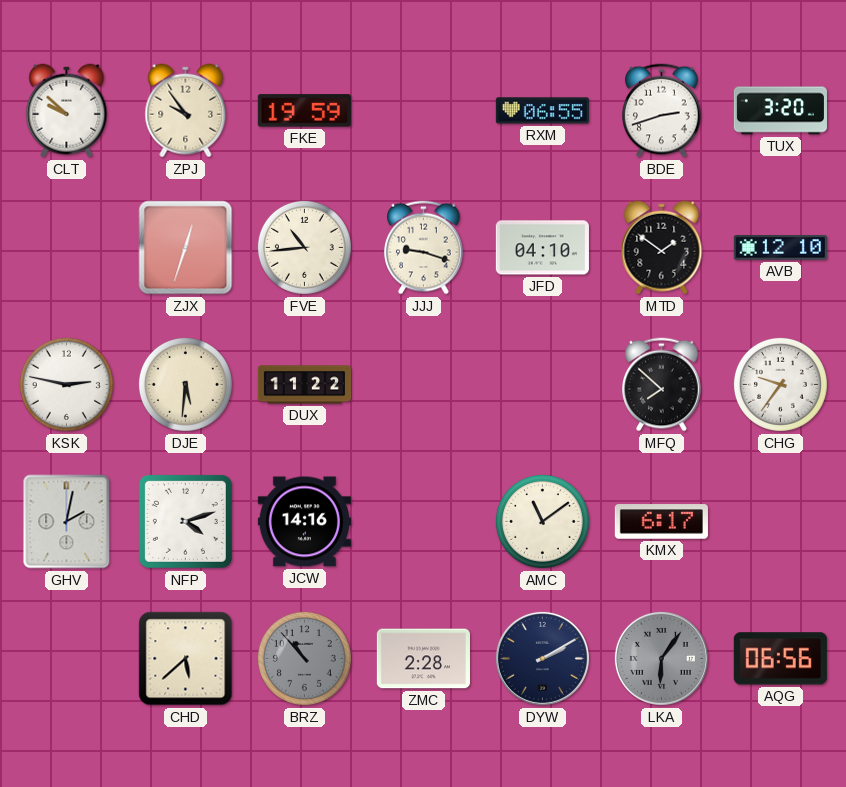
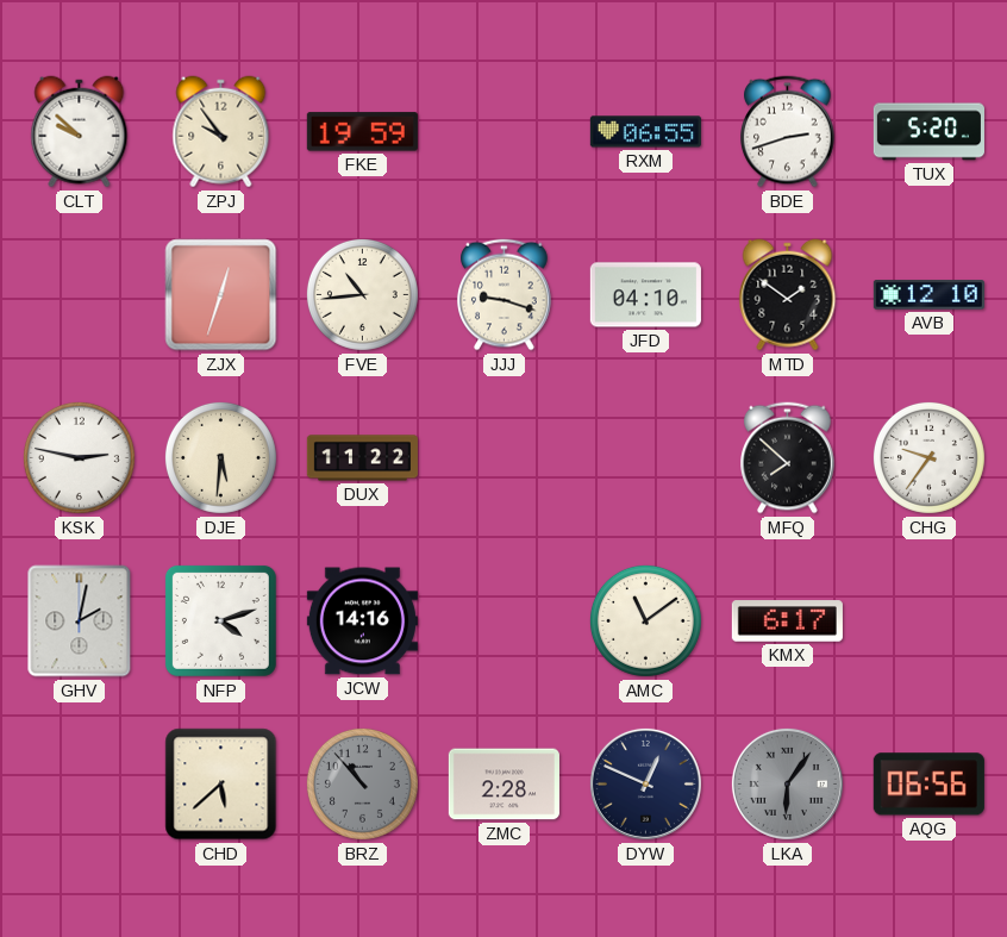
TUX: 3:20 -> 5:20 (928, 132)
DYW: 2:10 -> 12:49 (645, 783)
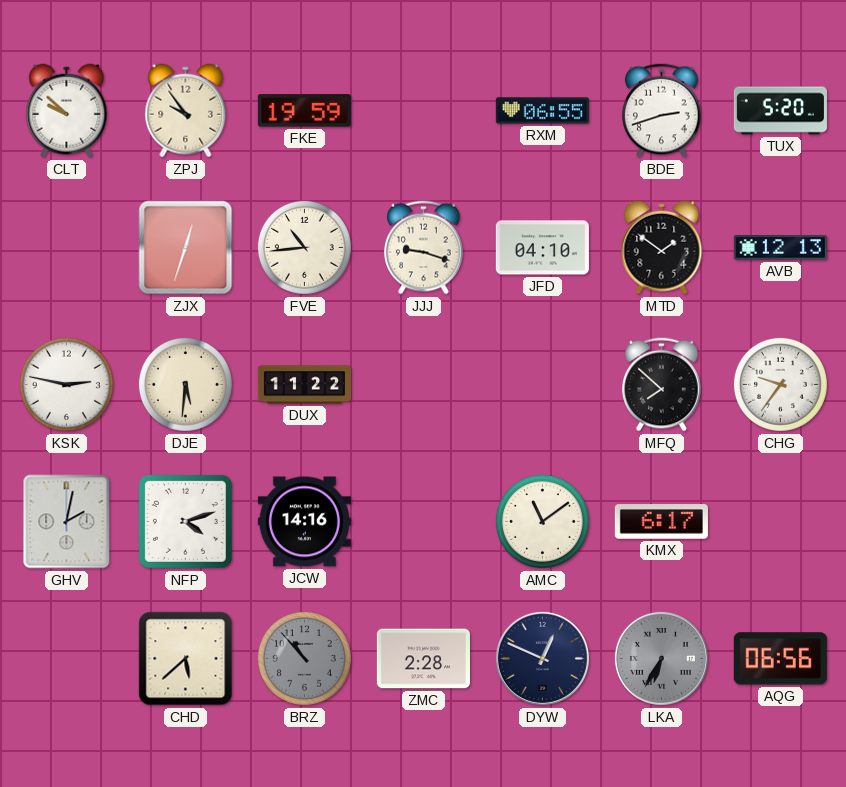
AVB: 12:10 -> 12:13 (780, 248)
LKA: 6:06 -> 6:35 (661, 658)
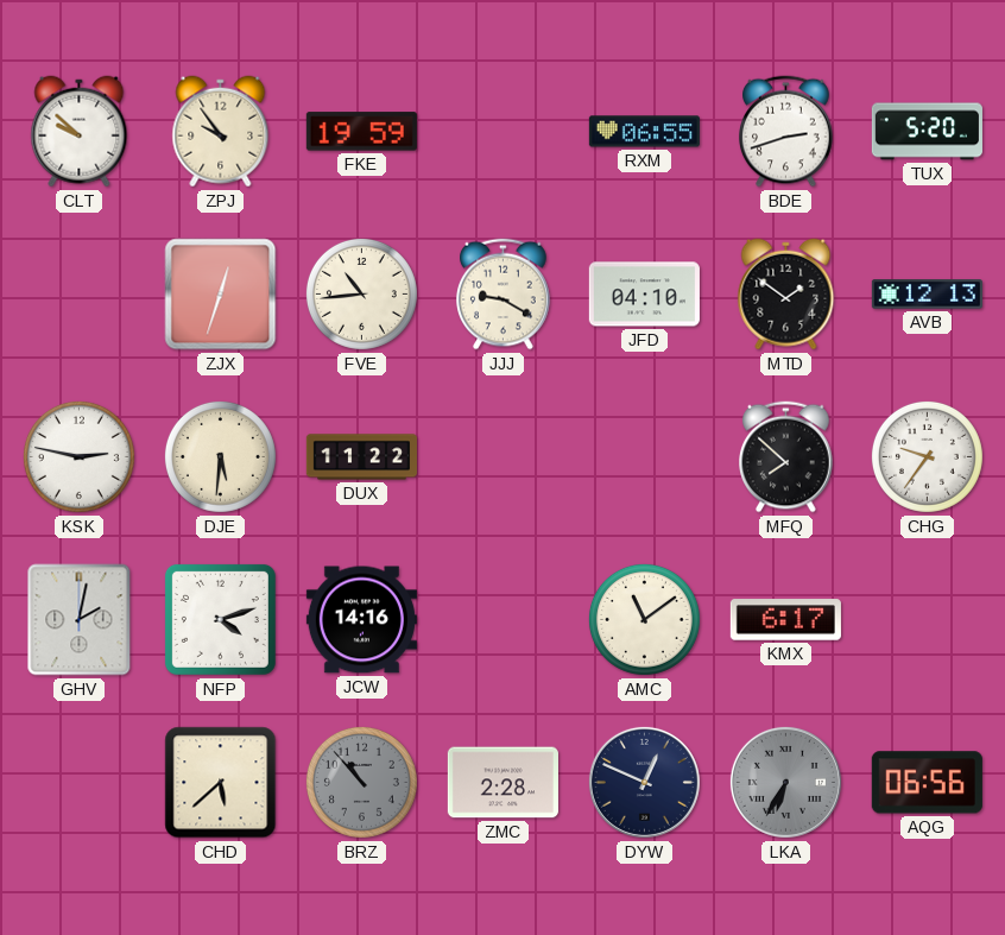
JJJ: 9:18 -> 9:20 (504, 295)
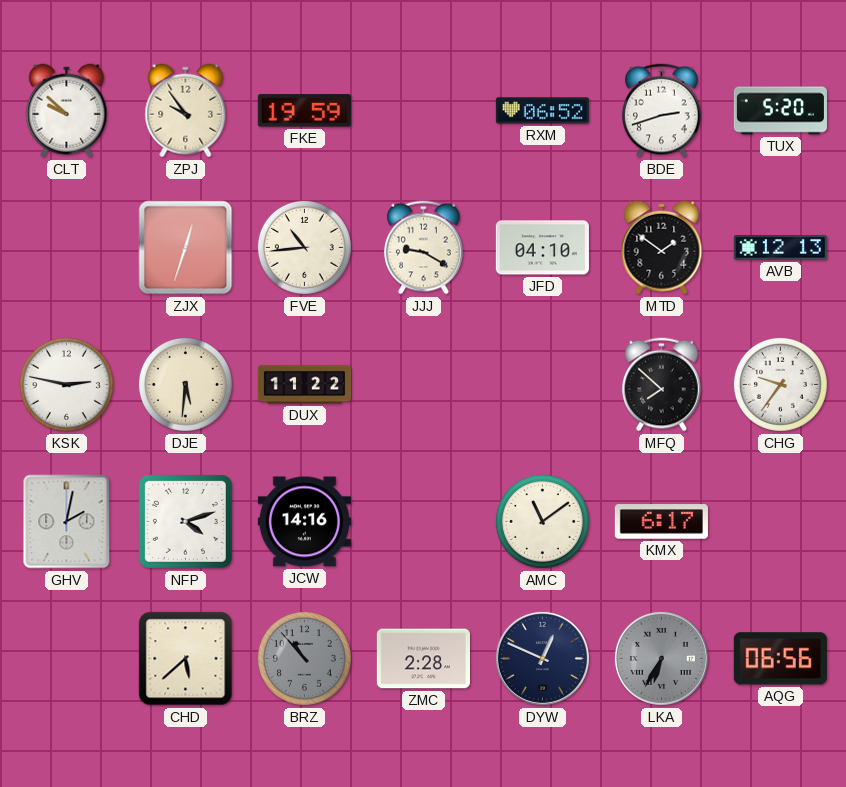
RXM: 06:55 -> 06:52 (542, 111)
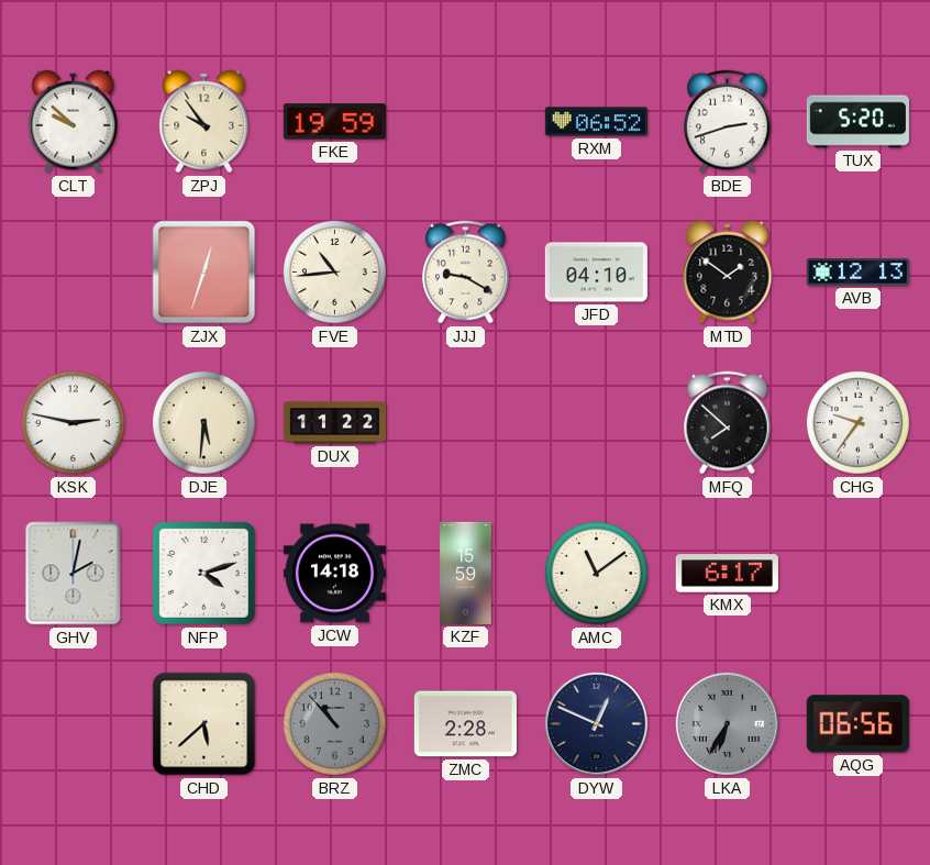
JCW: 14:16 -> 14:18 (334, 574)
KZF: none -> 15:59 (466, 573)
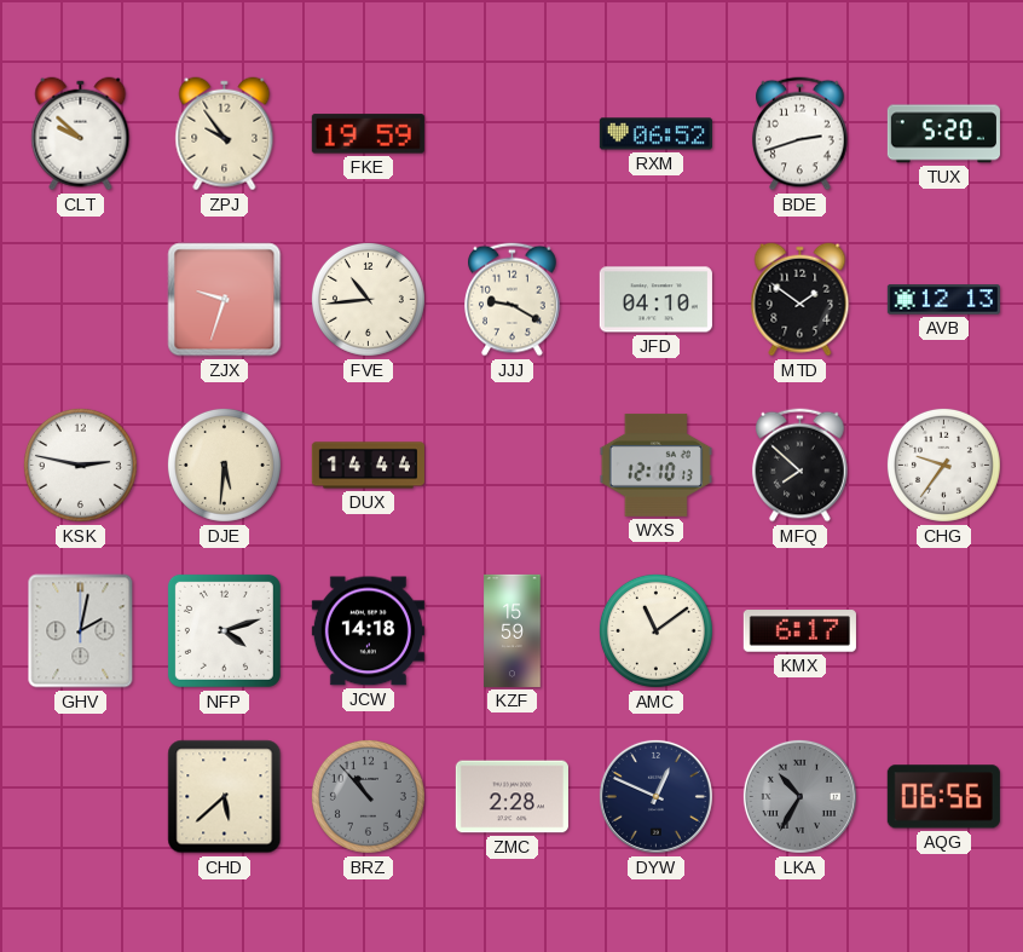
ZJX: 12:33 -> 9:33 (225, 300)
DUX: 11:22 -> 14:44 (368, 466)
WXS: none -> 12:10 (655, 465)
LKA: 6:35 -> 10:35 (799, 796)
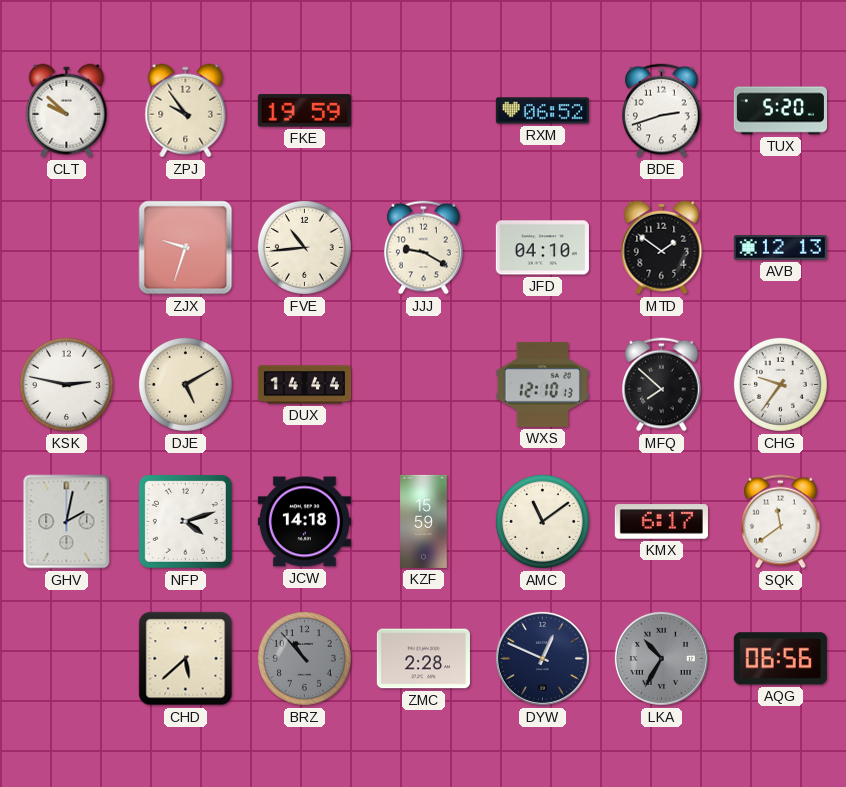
DJE: 5:31 -> 5:10 (185, 384)
SQK: none -> 11:39 (781, 522)
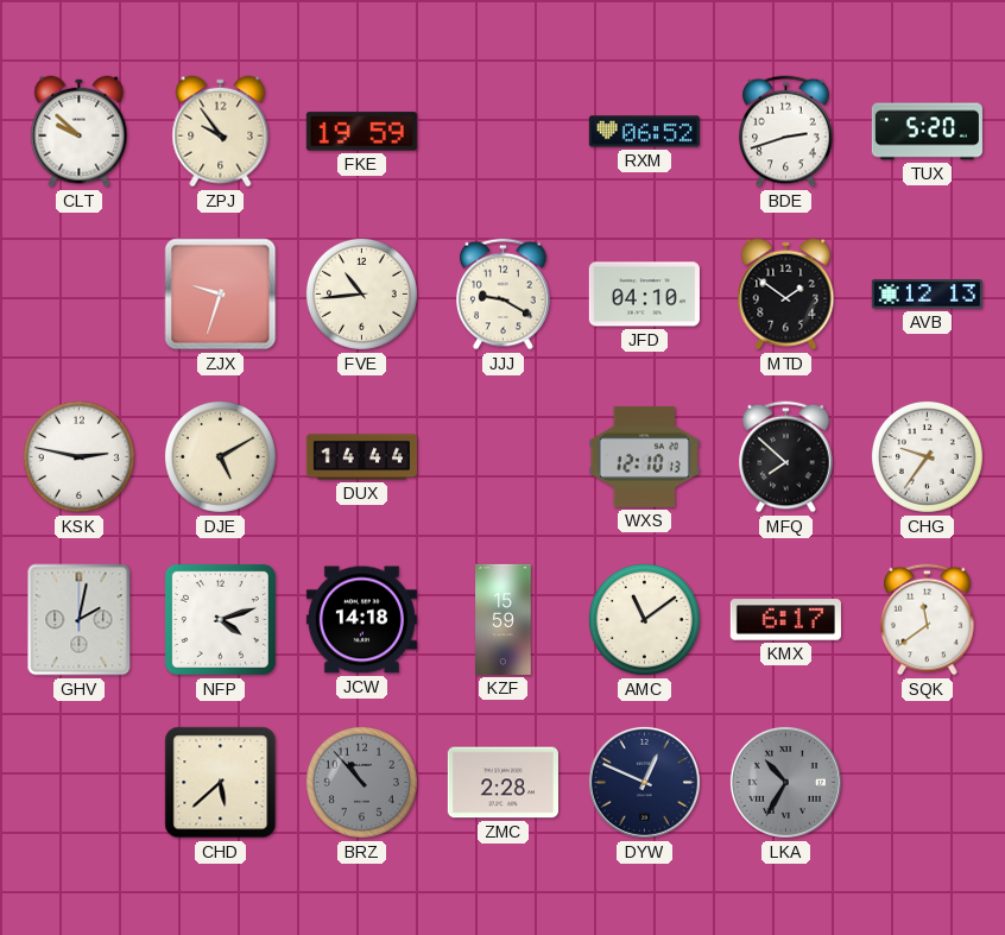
AQG: 06:56 -> none (780, 659)
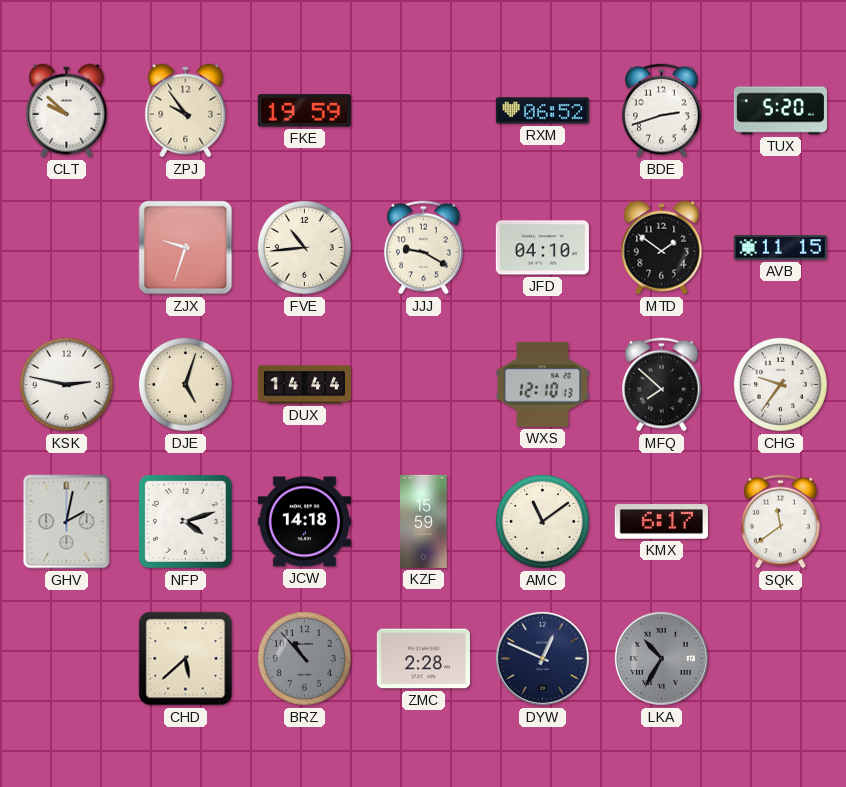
AVB: 12:13 -> 11:15 (780, 248)
DJE: 5:10 -> 5:03 (185, 384)
